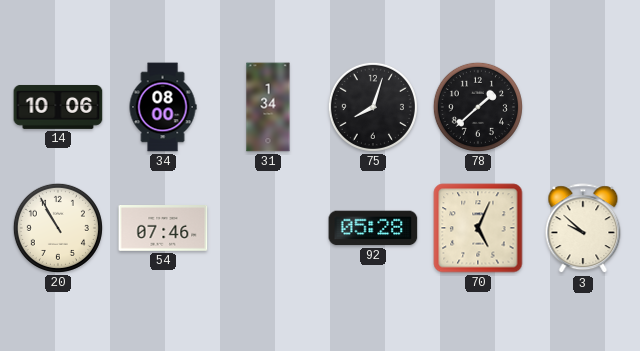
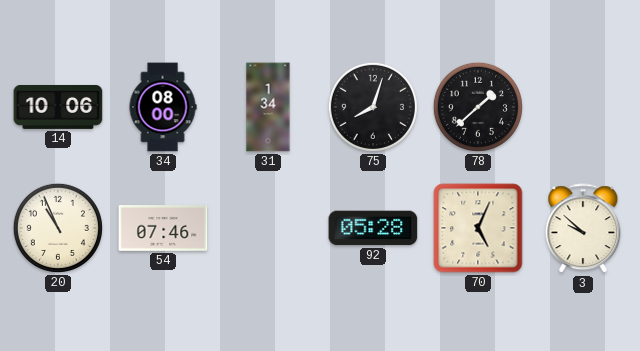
20: 10:55 -> 10:56 (58, 228)
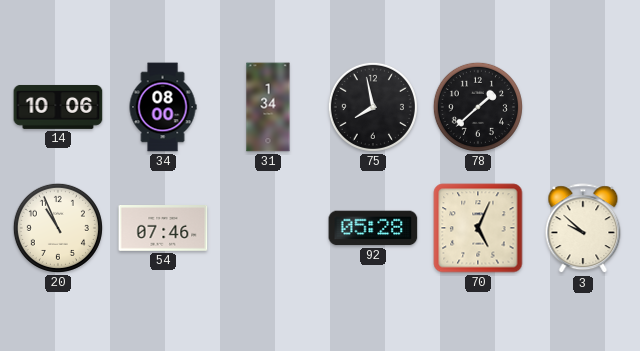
75: 8:03 -> 7:58 (373, 107)
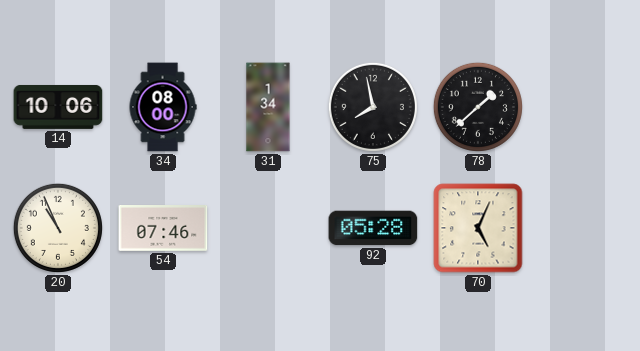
3: 9:52 -> none (583, 229)
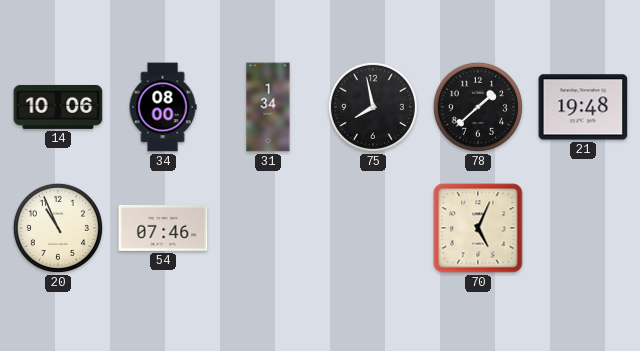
21: none -> 19:48 (583, 107)
92: 05:28 -> none (373, 228)
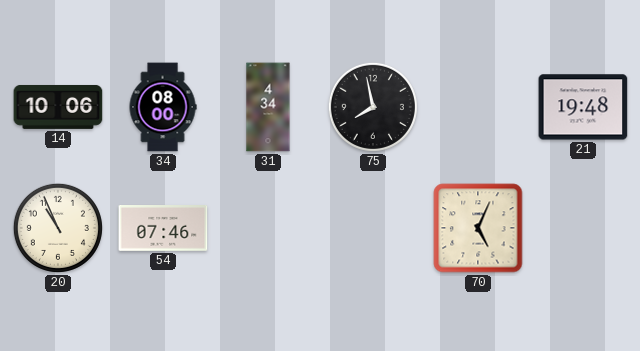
31: 1:34 -> 4:34 (268, 107)
78: 1:38 -> none (478, 107)
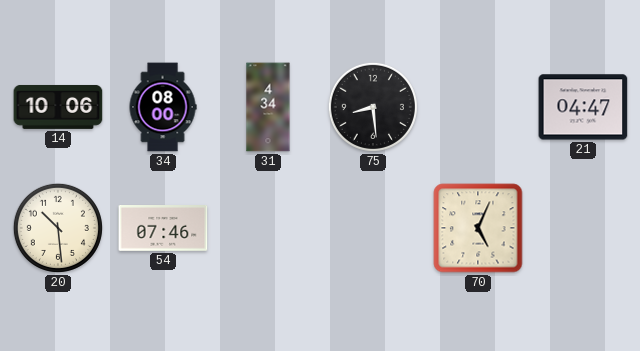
75: 7:58 -> 8:29 (373, 107)
21: 19:48 -> 04:47 (583, 107)
20: 10:56 -> 10:29 (58, 228)
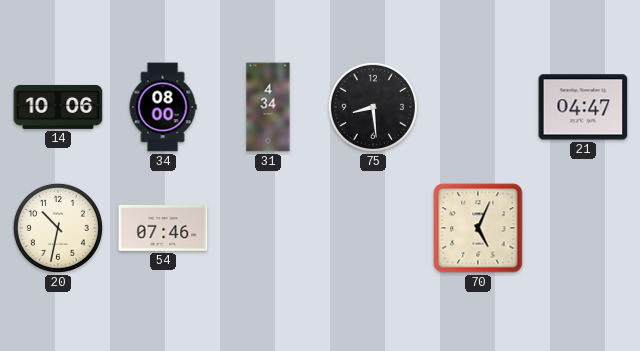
20: 10:29 -> 10:32 (58, 228)
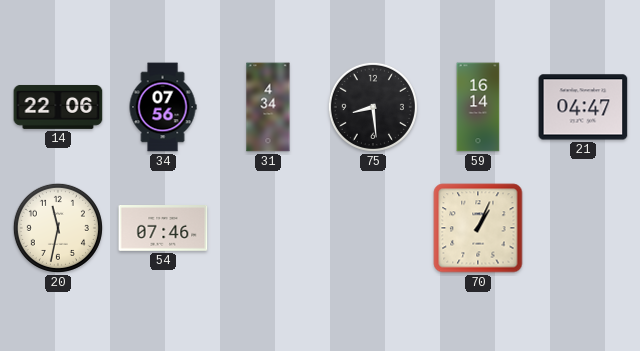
14: 10:06 -> 22:06 (58, 107)
34: 08:00 -> 07:56 (163, 107)
59: none -> 16:14 (478, 107)
20: 10:32 -> 11:32 (58, 228)
70: 5:04 -> 1:04 (478, 228)
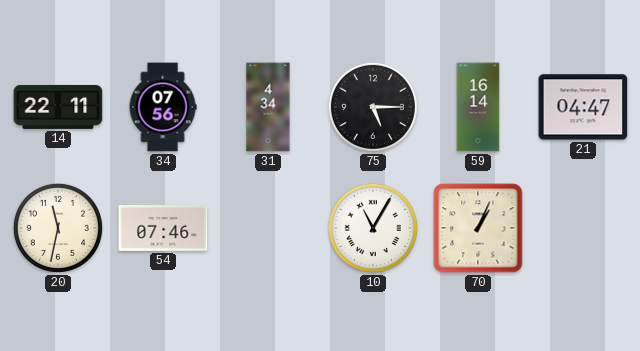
14: 22:06 -> 22:11 (58, 107)
75: 8:29 -> 5:15 (373, 107)
10: none -> 11:05 (373, 228)
